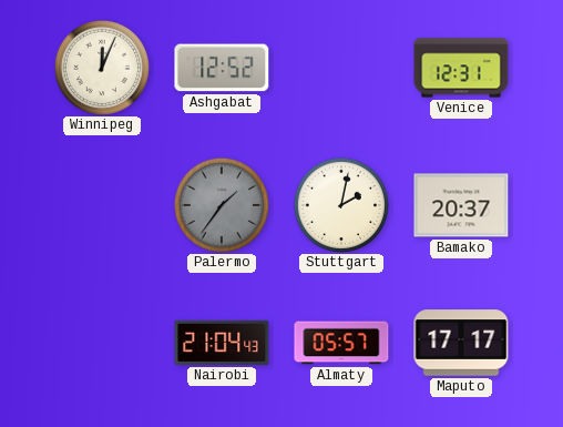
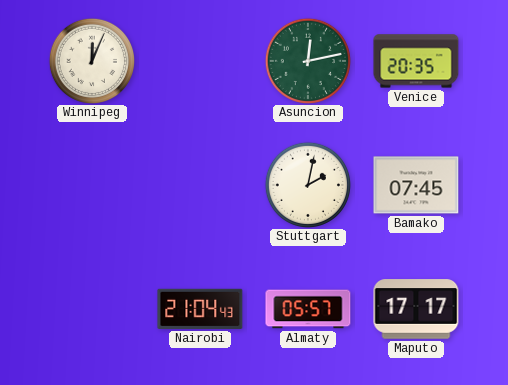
Ashgabat: 12:52 -> none (222, 68)
Asuncion: none -> 12:13 (307, 60)
Venice: 12:31 -> 20:35 (416, 61)
Palermo: 1:36 -> none (221, 204)
Bamako: 20:37 -> 07:45 (416, 185)
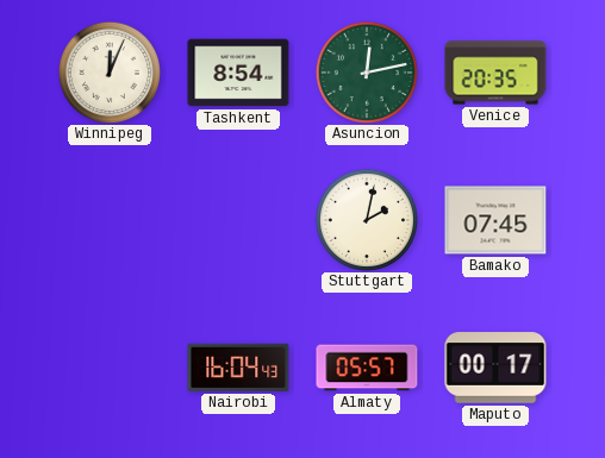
Tashkent: none -> 8:54 (238, 73)
Nairobi: 21:04 -> 16:04 (238, 368)
Maputo: 17:17 -> 00:17 (495, 368)
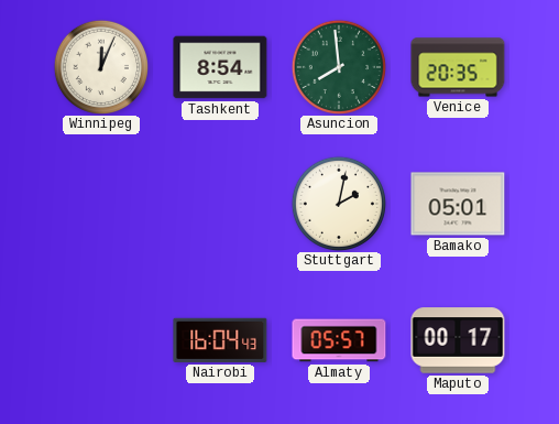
Asuncion: 12:13 -> 7:59 (338, 66)
Bamako: 07:45 -> 05:01 (458, 204)
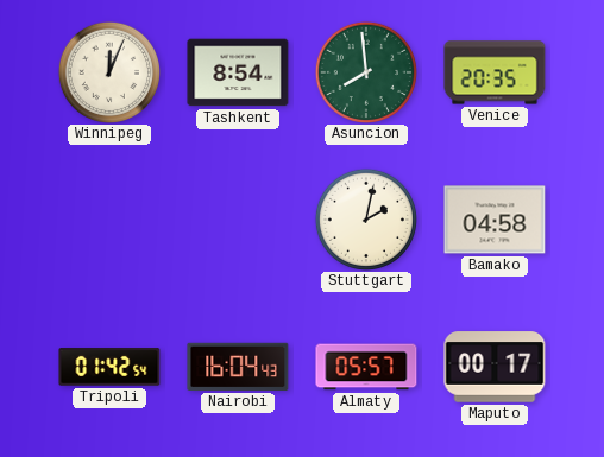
Bamako: 05:01 -> 04:58 (495, 220)
Tripoli: none -> 01:42 (109, 367)
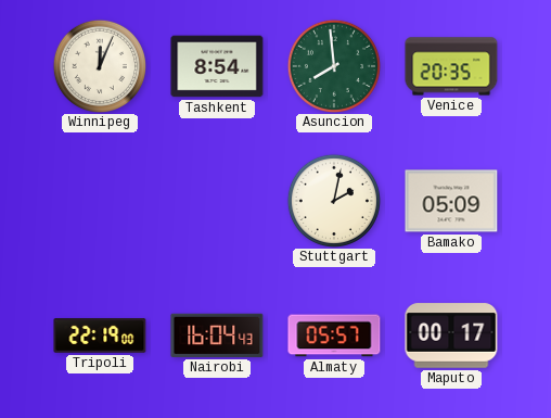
Bamako: 04:58 -> 05:09 (451, 201)
Tripoli: 01:42 -> 22:19 (100, 335)
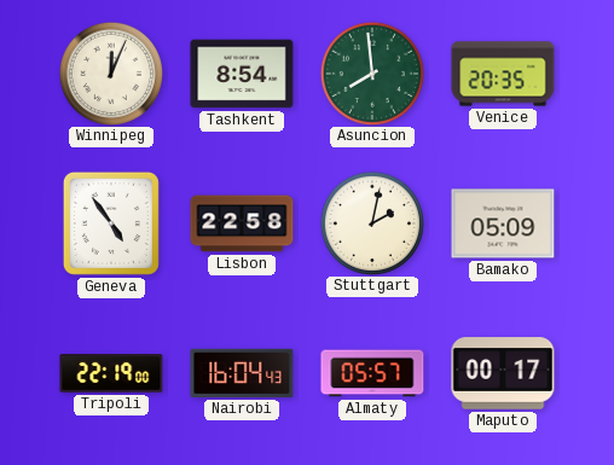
Geneva: none -> 4:54 (111, 223)
Lisbon: none -> 22:58 (242, 223)
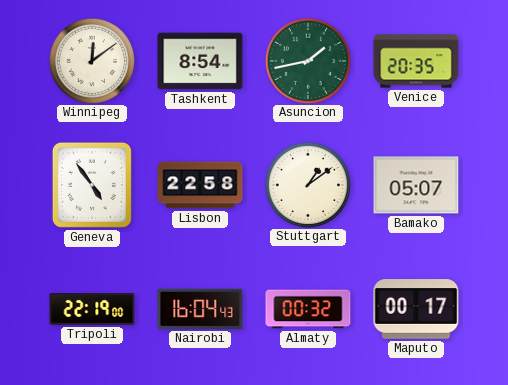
Winnipeg: 12:04 -> 12:09 (91, 60)
Asuncion: 7:59 -> 1:43 (307, 60)
Stuttgart: 2:02 -> 1:09 (307, 184)
Bamako: 05:09 -> 05:07 (416, 185)
Almaty: 05:57 -> 00:32 (308, 309)
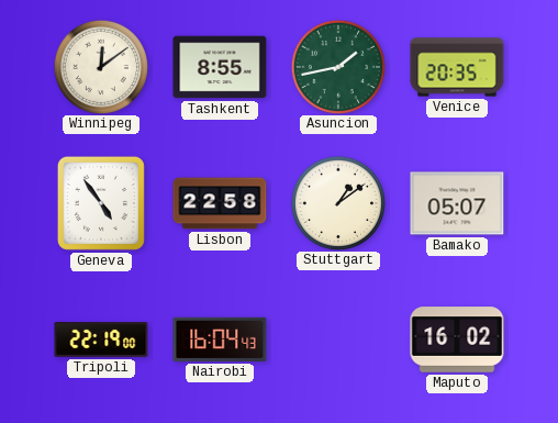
Tashkent: 8:54 -> 8:55 (220, 67)
Almaty: 00:32 -> none (308, 309)
Maputo: 00:17 -> 16:02 (457, 339)
